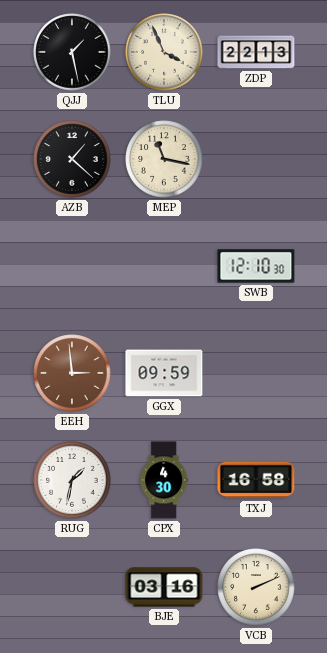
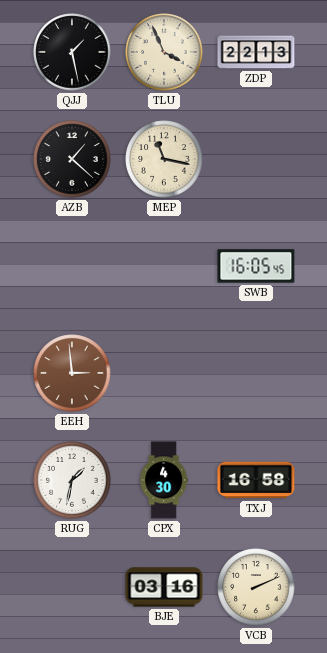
SWB: 12:10 -> 16:05 (256, 266)
GGX: 09:59 -> none (164, 373)
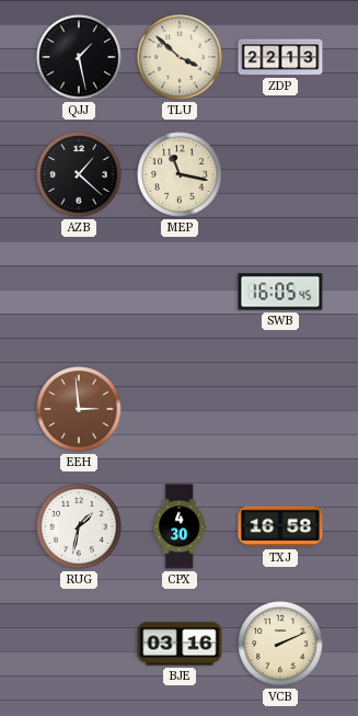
TLU: 3:56 -> 3:52 (180, 57)
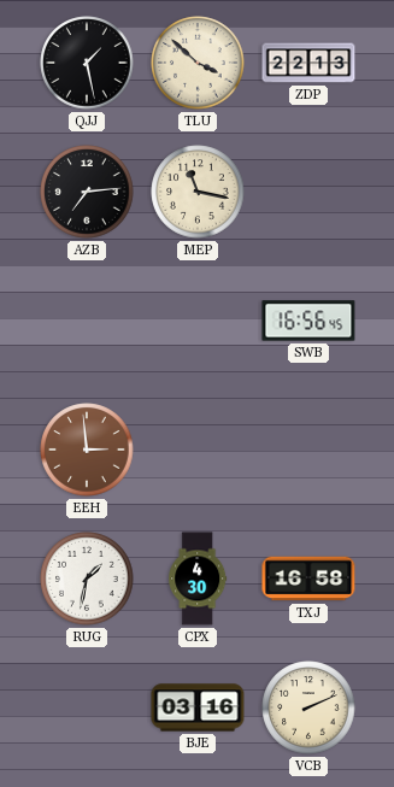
AZB: 1:22 -> 7:14 (87, 192)
SWB: 16:05 -> 16:56 (308, 321)
